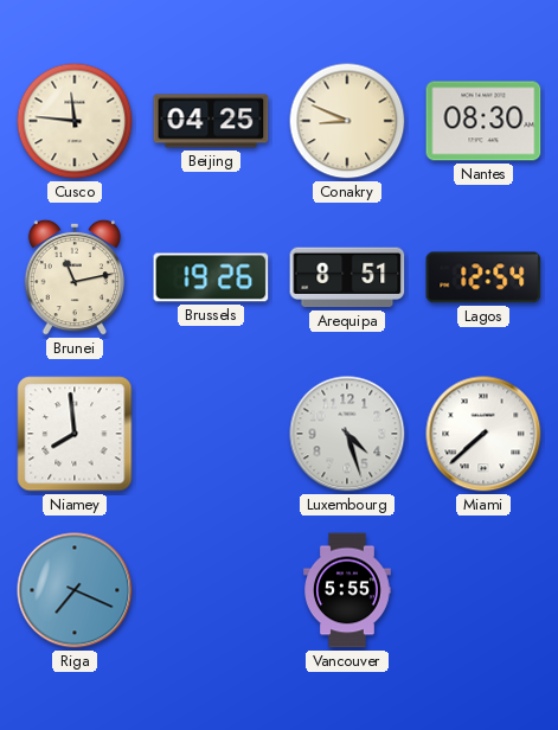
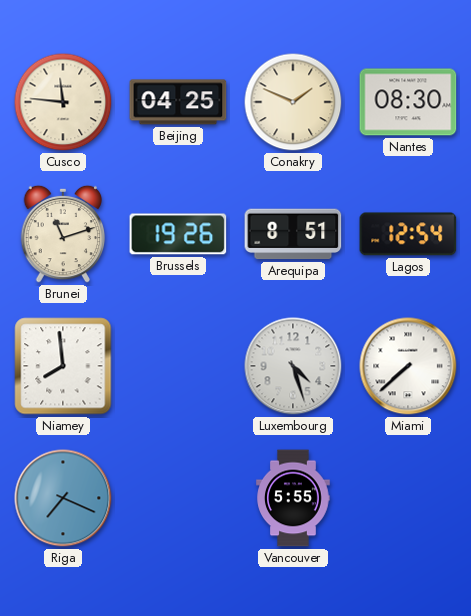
Conakry: 8:49 -> 1:49 (293, 102)
Brunei: 11:13 -> 11:12 (63, 234)
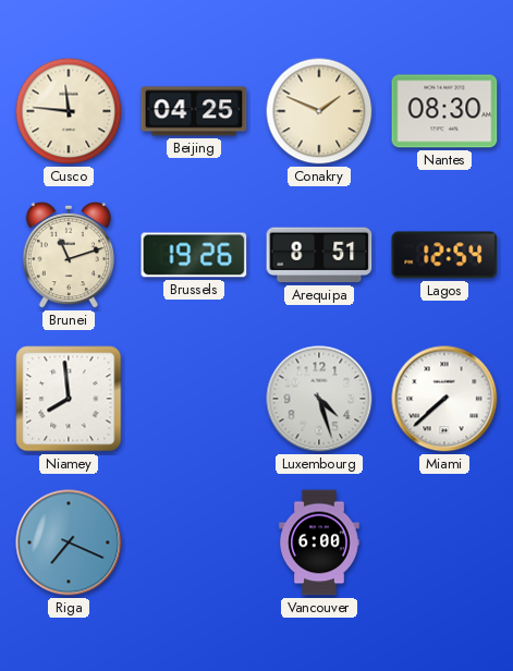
Vancouver: 5:55 -> 6:00 (319, 542)
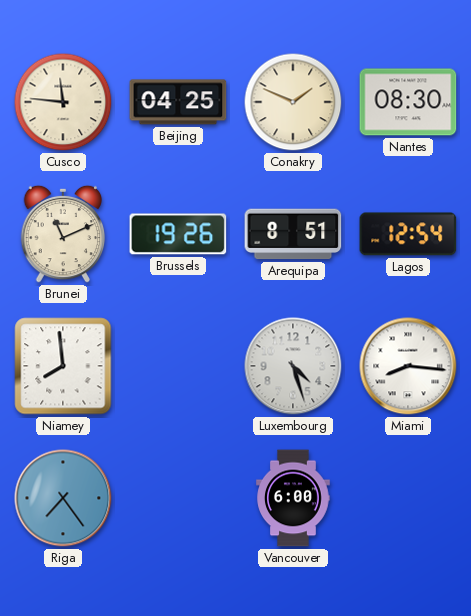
Brunei: 11:12 -> 11:11 (63, 234)
Miami: 7:38 -> 8:16 (408, 366)
Riga: 7:19 -> 7:24 (63, 498)
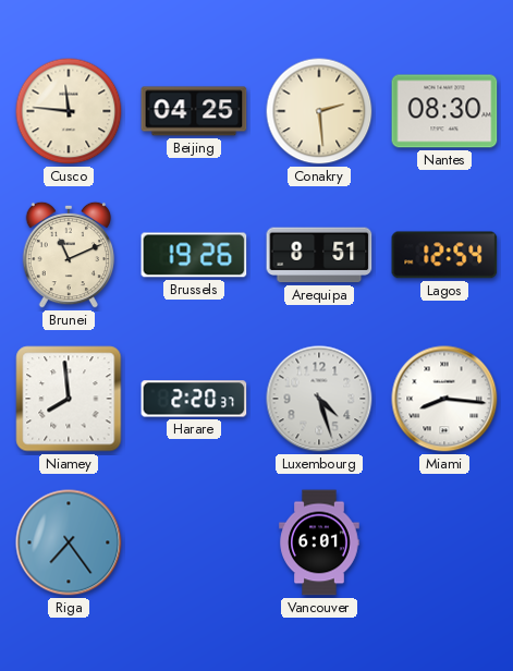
Conakry: 1:49 -> 2:29 (319, 111)
Harare: none -> 2:20 (194, 399)
Vancouver: 6:00 -> 6:01 (319, 542)
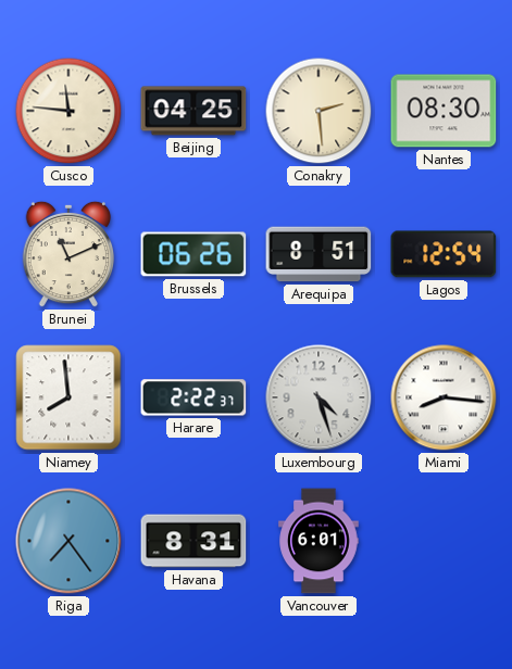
Brussels: 19:26 -> 06:26 (193, 254)
Harare: 2:20 -> 2:22 (193, 397)
Havana: none -> 8:31 (193, 541)
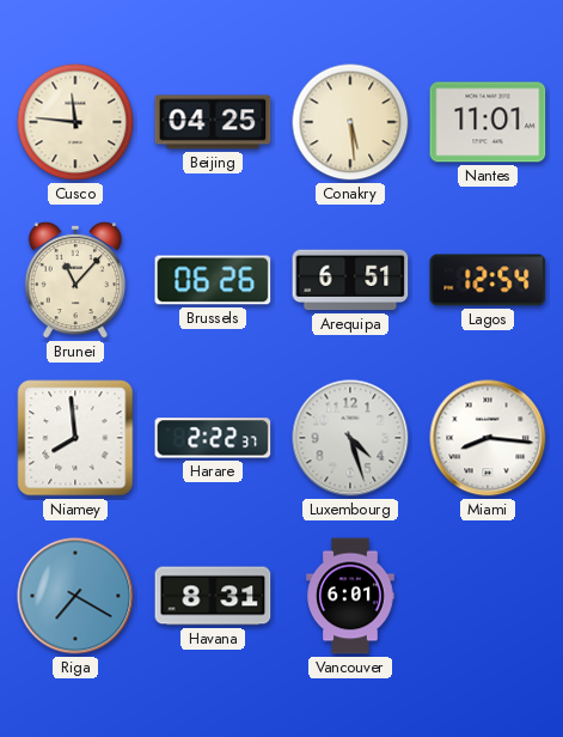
Conakry: 2:29 -> 5:29 (350, 122)
Nantes: 08:30 -> 11:01 (488, 122)
Brunei: 11:11 -> 11:07 (75, 280)
Arequipa: 8:51 -> 6:51 (350, 280)
Riga: 7:24 -> 7:20 (75, 596)
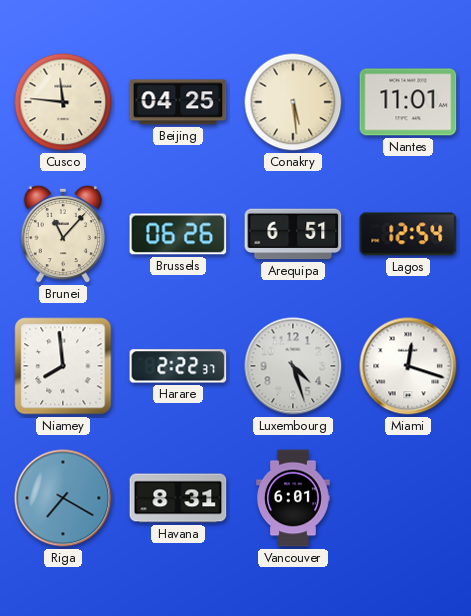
Miami: 8:16 -> 12:18 (408, 366)
